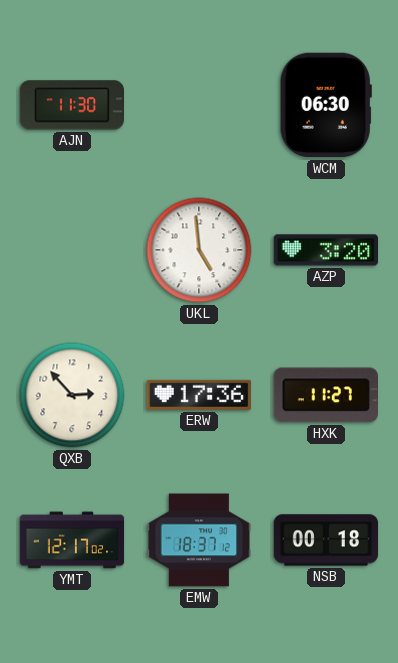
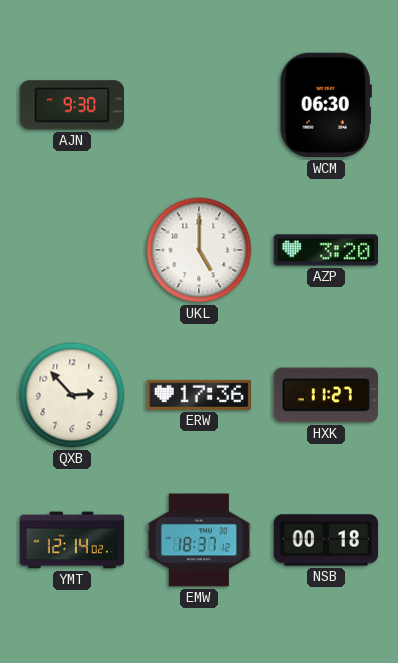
AJN: 11:30 -> 9:30 (72, 105)
UKL: 4:59 -> 5:00 (199, 250)
YMT: 12:17 -> 12:14 (72, 540)
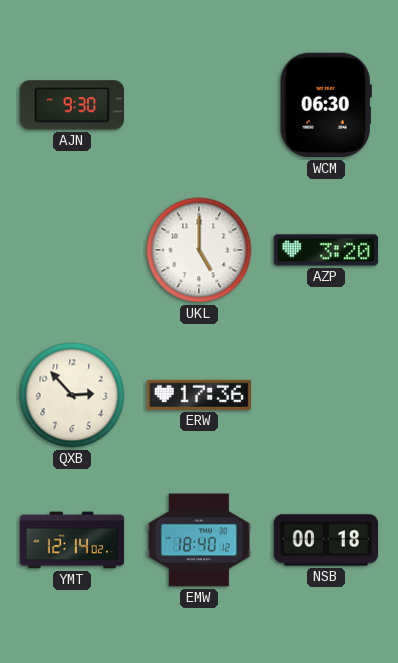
HXK: 11:27 -> none (326, 395)
EMW: 18:37 -> 18:40 (199, 540)
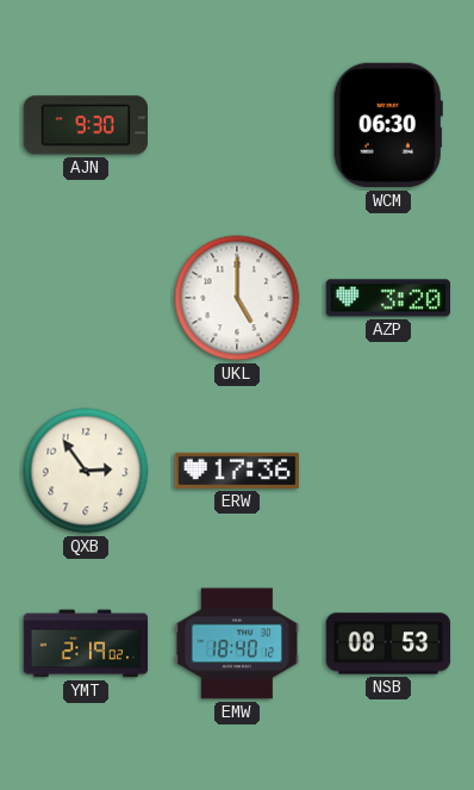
QXB: 2:53 -> 2:54 (86, 471)
YMT: 12:14 -> 2:19 (86, 643)
NSB: 00:18 -> 08:53 (388, 643)
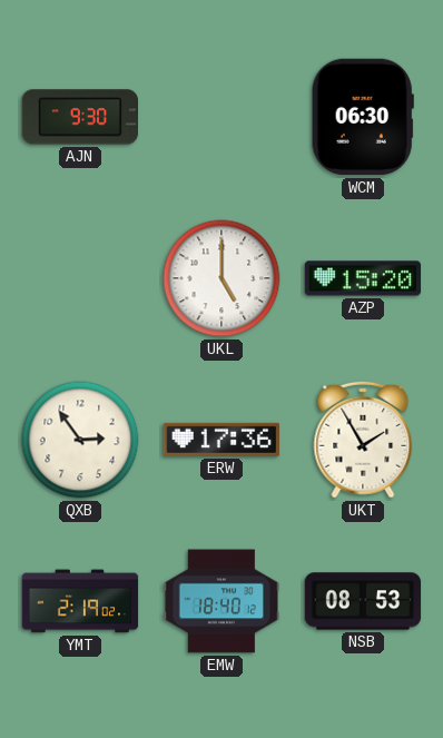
AZP: 3:20 -> 15:20 (363, 278)
UKT: none -> 1:55 (363, 440)
